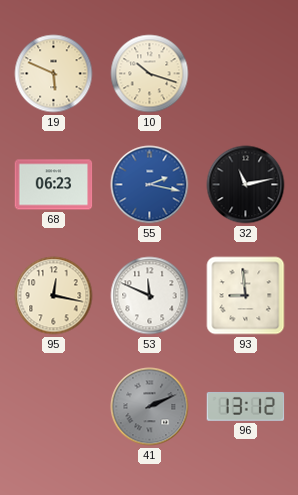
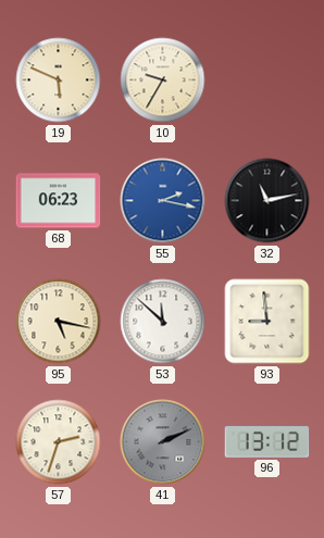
10: 10:18 -> 9:35 (163, 80)
95: 12:17 -> 5:17 (59, 322)
53: 11:49 -> 11:52 (163, 322)
57: none -> 2:33 (59, 442)
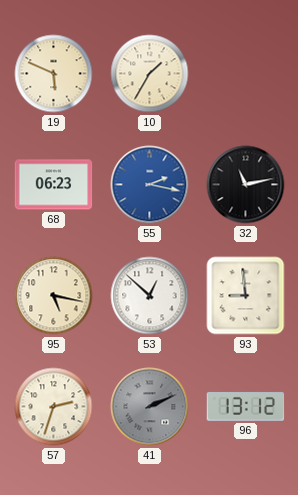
10: 9:35 -> 1:35 (150, 74)
53: 11:52 -> 12:52 (150, 296)
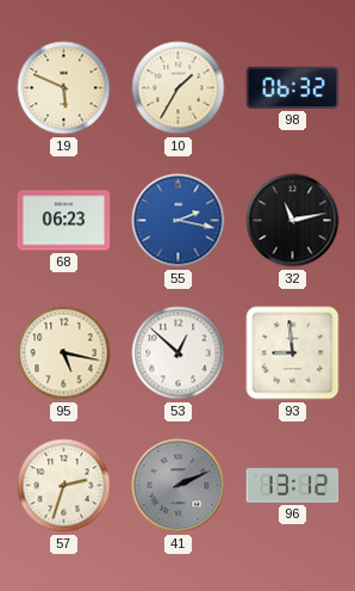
98: none -> 06:32 (293, 87)
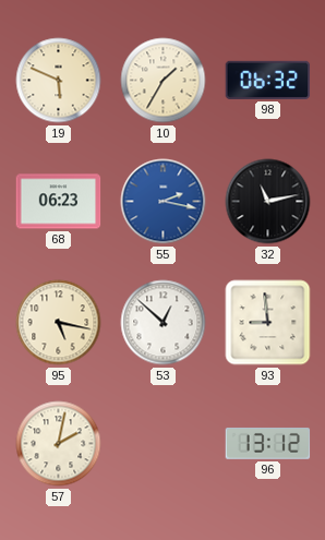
57: 2:33 -> 2:02 (59, 444)
41: 2:11 -> none (179, 486)
